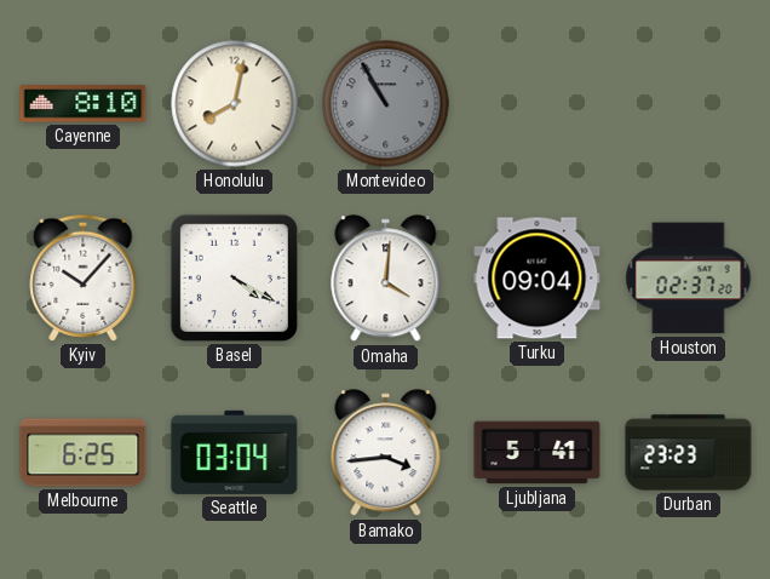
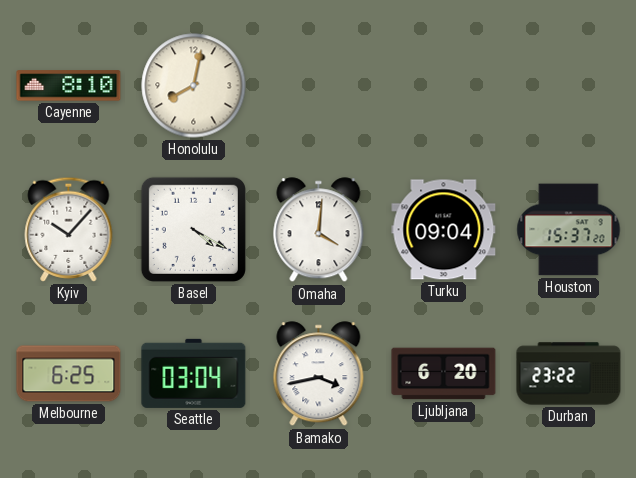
Montevideo: 10:55 -> none (386, 104)
Houston: 02:37 -> 15:37 (569, 230)
Bamako: 3:44 -> 3:43 (319, 374)
Ljubljana: 5:41 -> 6:20 (444, 374)
Durban: 23:23 -> 23:22 (569, 374)
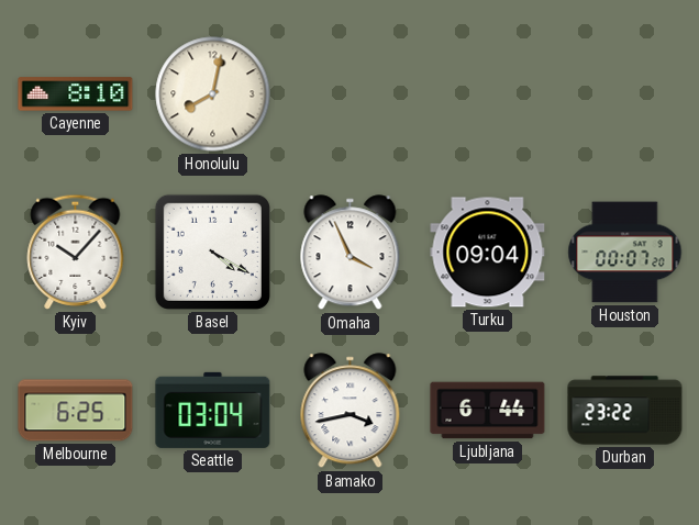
Omaha: 4:01 -> 3:56 (351, 253)
Houston: 15:37 -> 00:07 (625, 253)
Ljubljana: 6:20 -> 6:44 (488, 411)
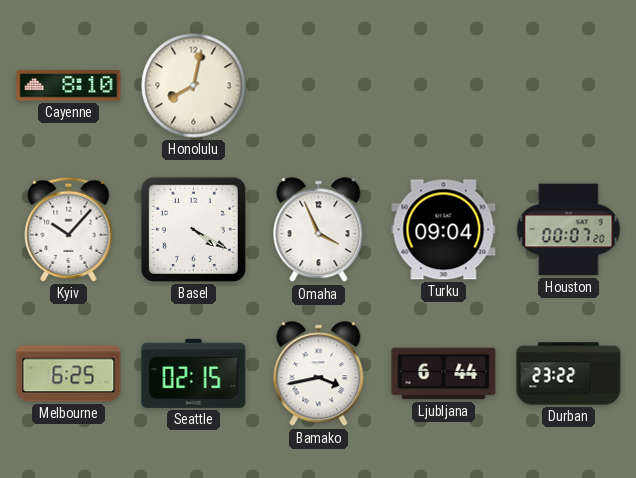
Seattle: 03:04 -> 02:15 (194, 373)
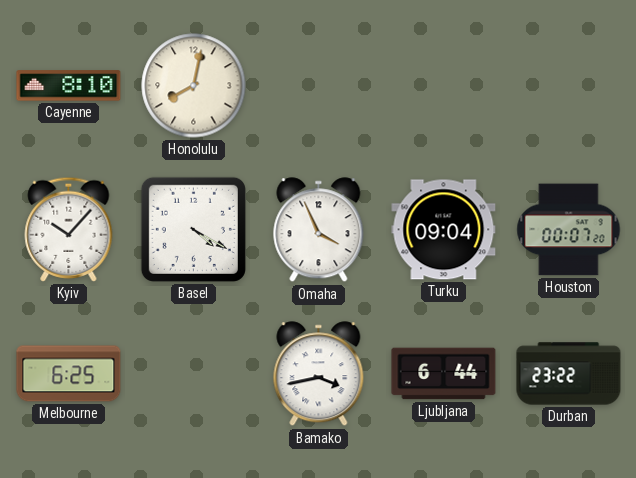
Seattle: 02:15 -> none (194, 373)
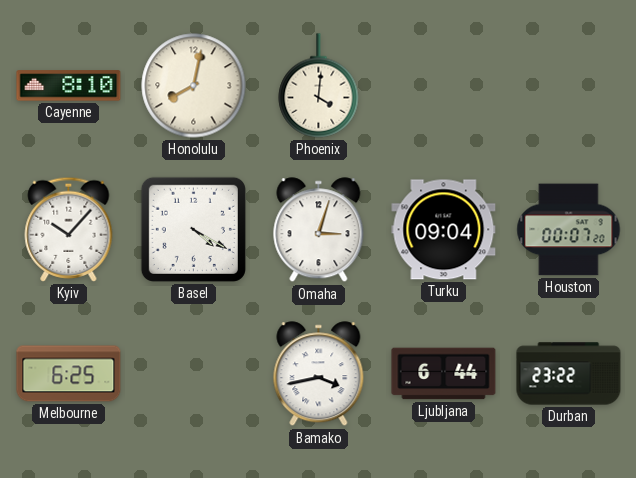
Phoenix: none -> 4:01 (319, 86)
Omaha: 3:56 -> 3:03 (319, 230)
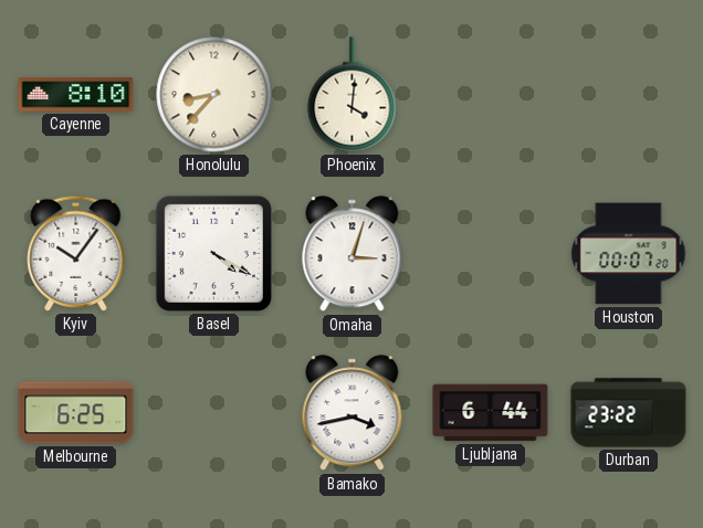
Honolulu: 8:02 -> 8:37 (214, 95)
Kyiv: 10:07 -> 10:06 (76, 253)
Turku: 09:04 -> none (444, 230)
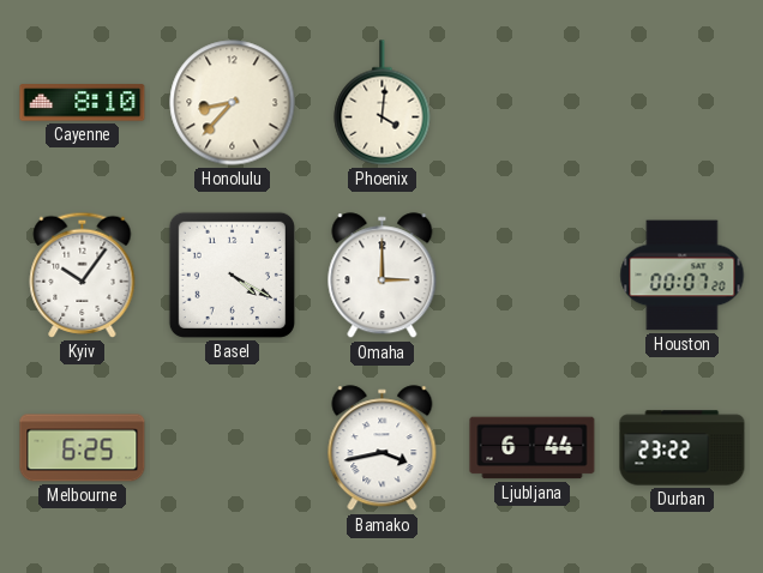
Omaha: 3:03 -> 3:00 (383, 276)
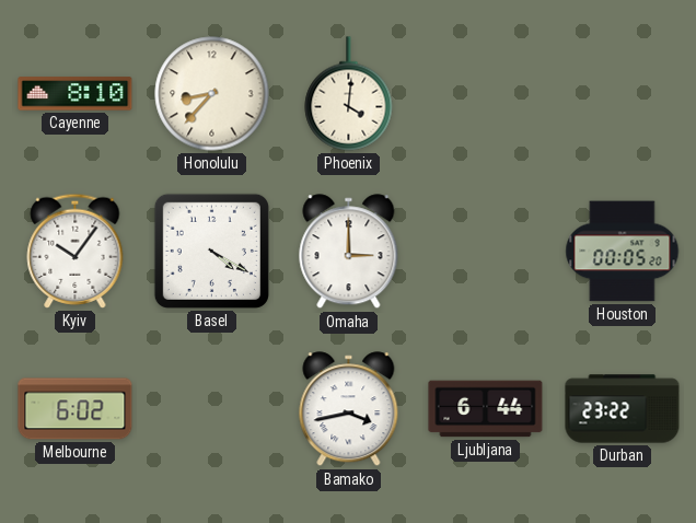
Houston: 00:07 -> 00:05 (623, 252)
Melbourne: 6:25 -> 6:02 (76, 409)
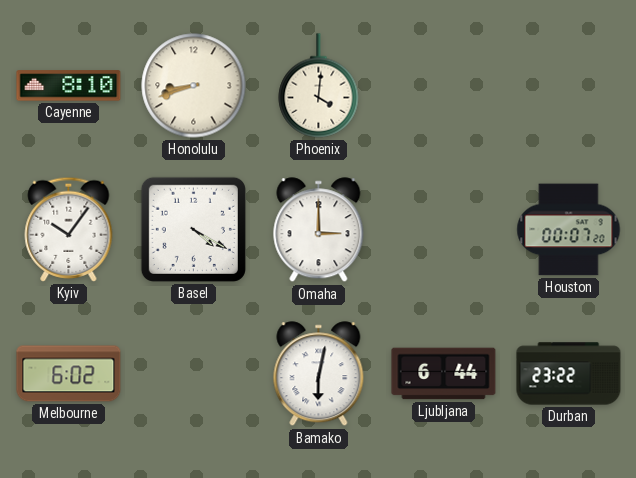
Honolulu: 8:37 -> 8:42 (194, 86)
Houston: 00:05 -> 00:07 (569, 230)
Bamako: 3:43 -> 6:02 (319, 374)
